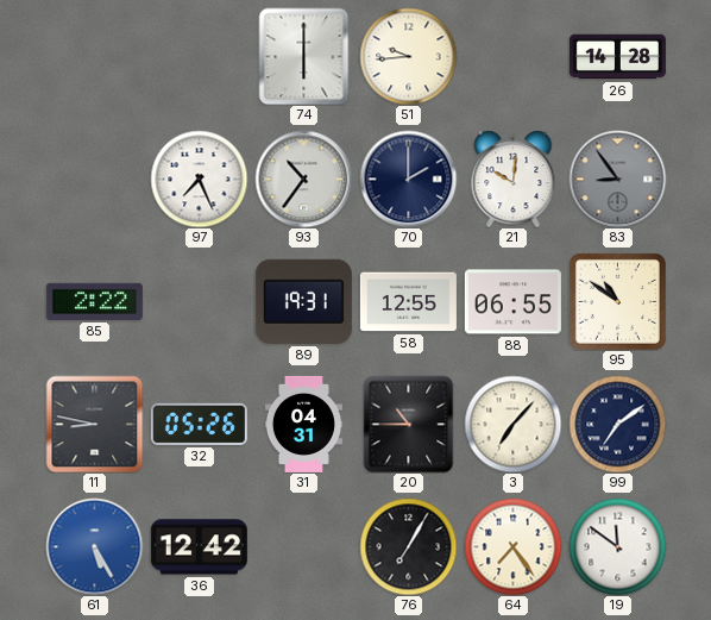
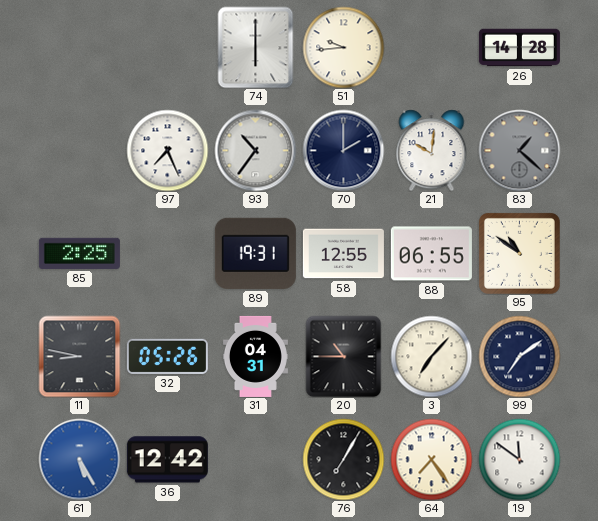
83: 8:54 -> 1:22 (519, 150)
85: 2:22 -> 2:25 (79, 253)
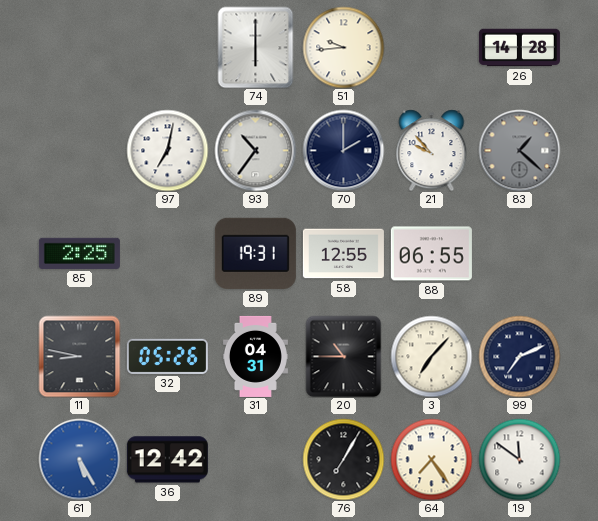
97: 7:26 -> 7:02 (167, 150)
21: 10:01 -> 9:53 (432, 150)
95: 10:51 -> none (519, 253)
99: 7:09 -> 7:11 (519, 356)
